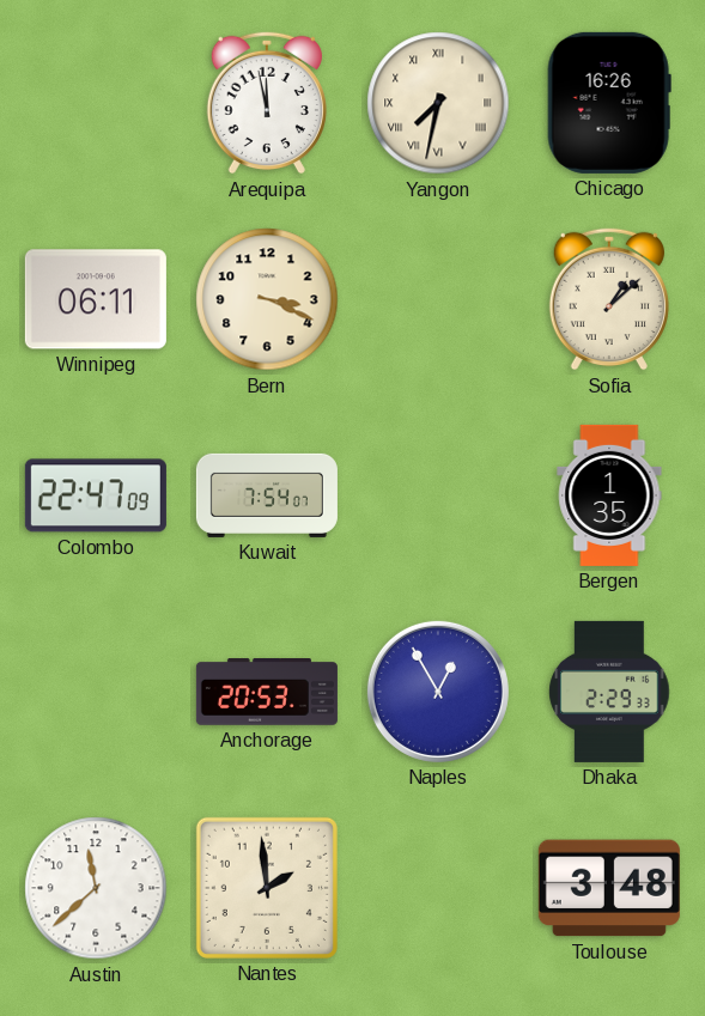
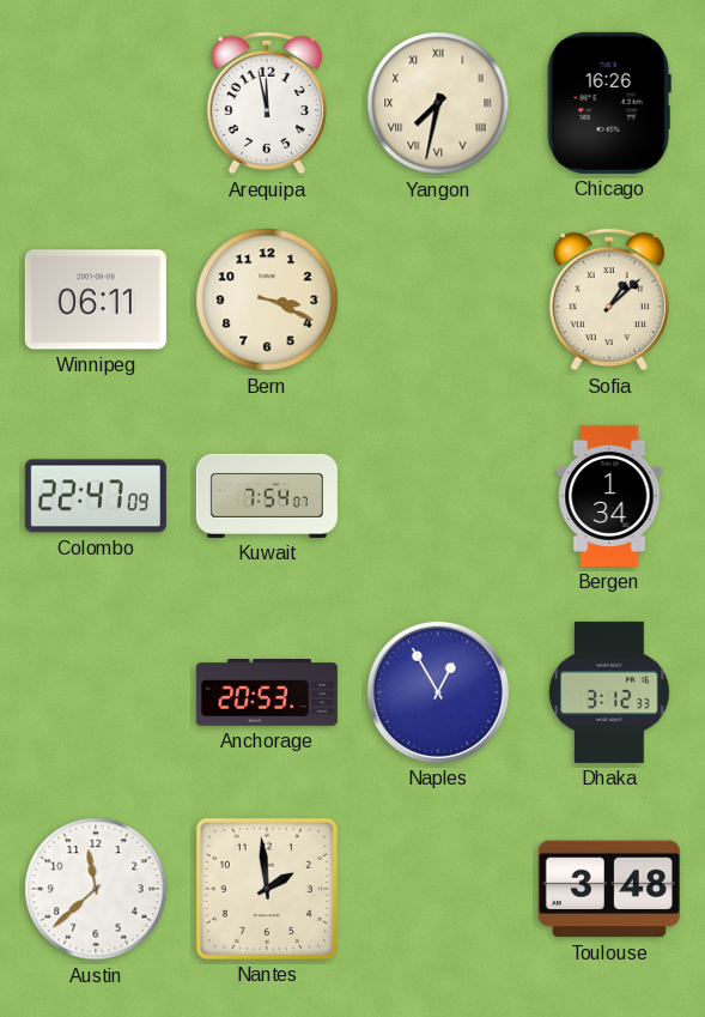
Bergen: 1:35 -> 1:34 (609, 496)
Dhaka: 2:29 -> 3:12 (609, 692)
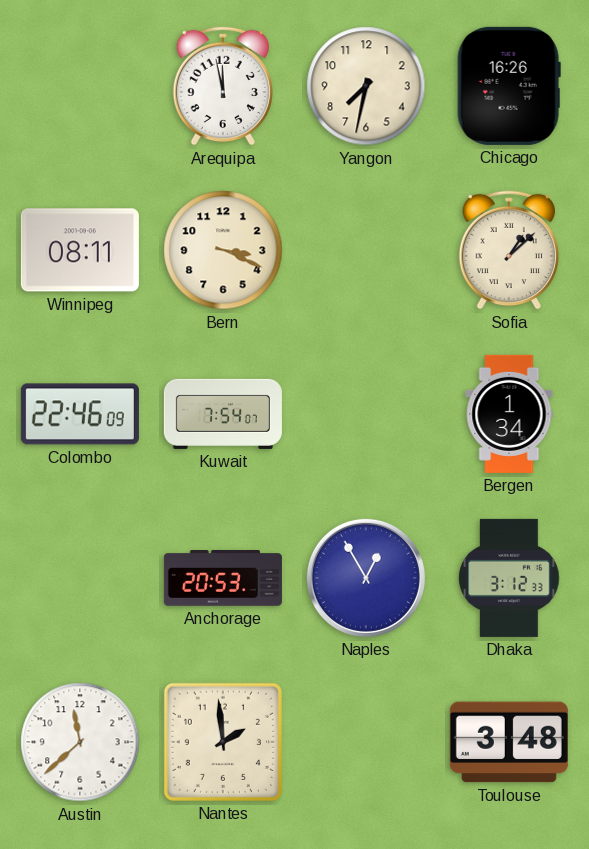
Yangon numerals: Roman -> Arabic (366, 86)
Winnipeg: 06:11 -> 08:11 (80, 250)
Colombo: 22:47 -> 22:46 (80, 414)
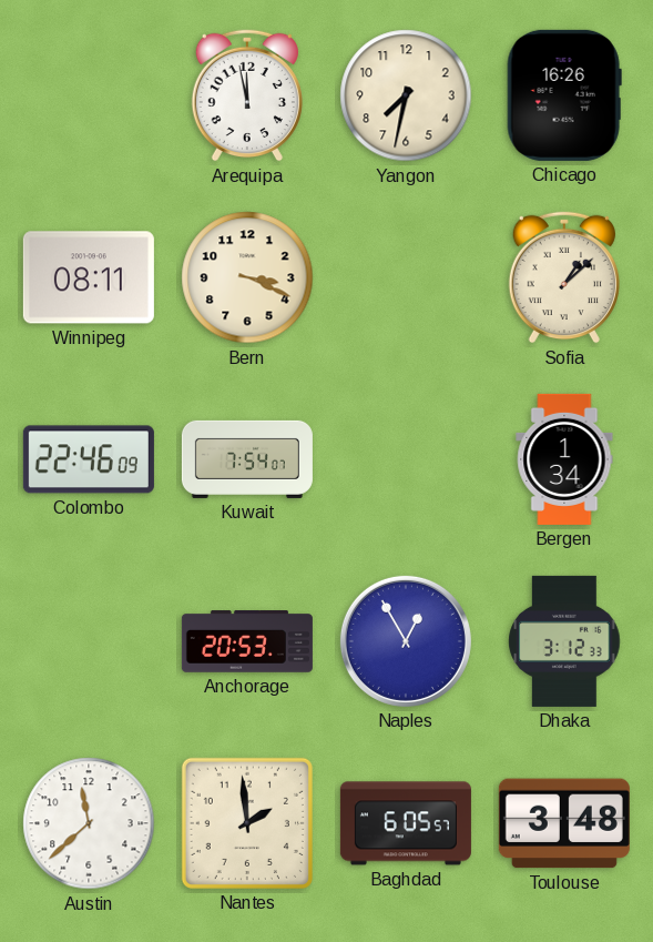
Baghdad: none -> 6:05 (406, 823)
